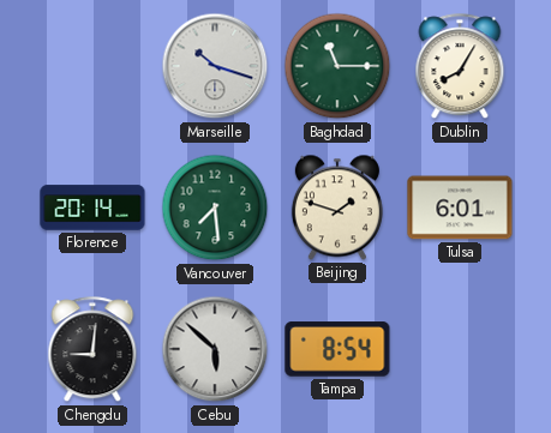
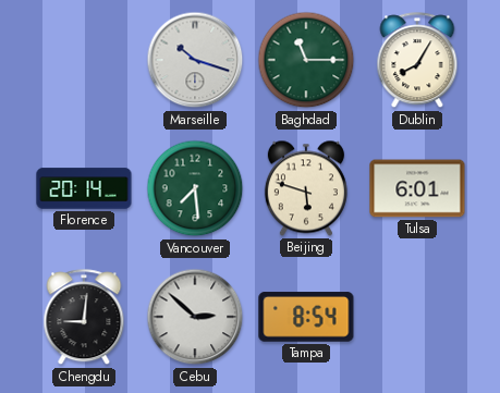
Beijing: 1:48 -> 5:48 (306, 188)
Cebu: 5:52 -> 2:52 (195, 317)
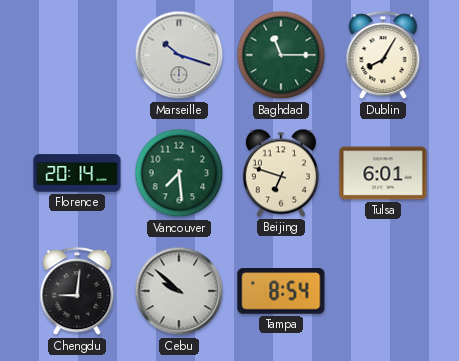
Beijing: 5:48 -> 6:48 (281, 173)
Cebu: 2:52 -> 9:52 (179, 291)
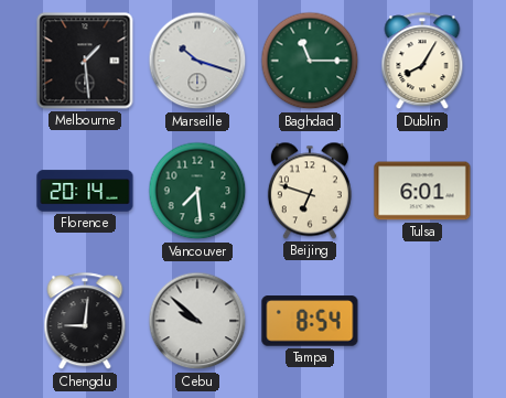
Melbourne: none -> 1:29 (85, 61)
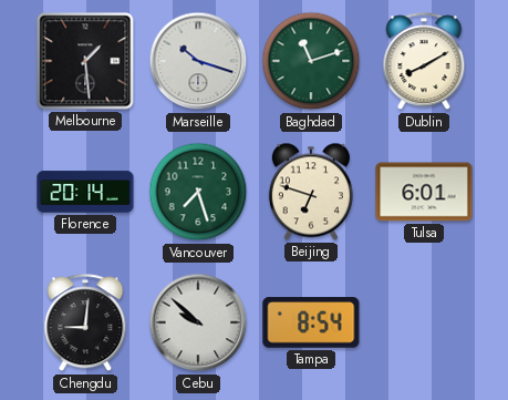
Baghdad: 11:15 -> 11:12 (311, 61)
Dublin: 8:05 -> 8:10 (424, 62)
Vancouver: 7:29 -> 7:27 (198, 192)
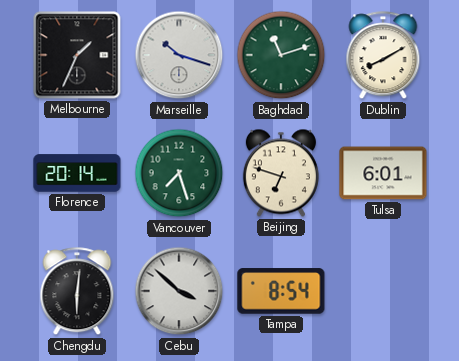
Melbourne: 1:29 -> 1:34 (77, 55)
Chengdu: 9:01 -> 6:01 (77, 292)
Cebu: 9:52 -> 3:52 (179, 291)
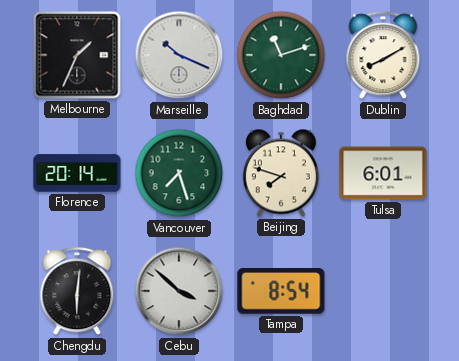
Marseille: 10:18 -> 10:19 (179, 55)
Beijing: 6:48 -> 7:48 (281, 173)
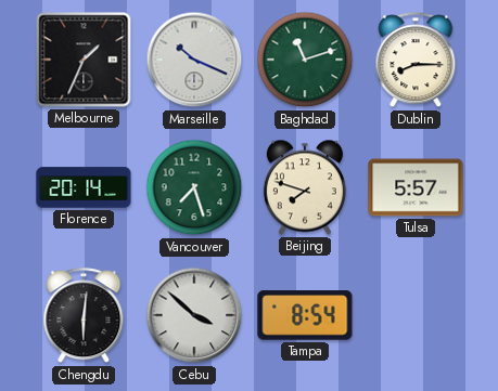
Dublin: 8:10 -> 8:15 (416, 61)
Tulsa: 6:01 -> 5:57 (416, 187)
